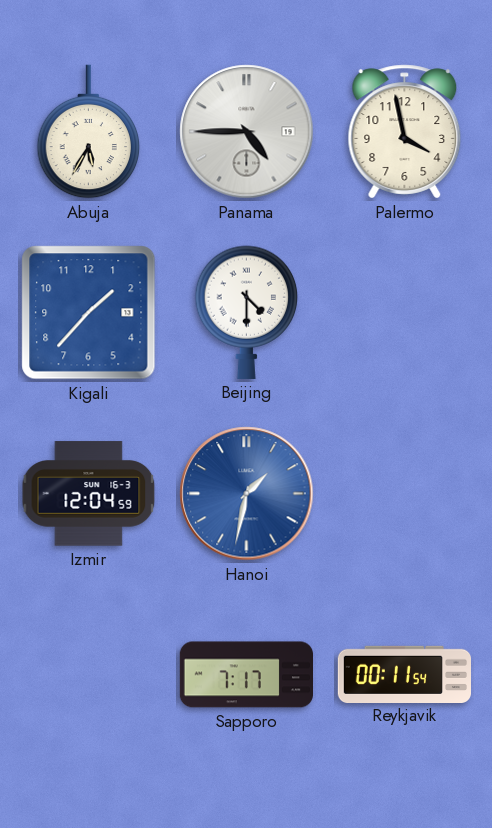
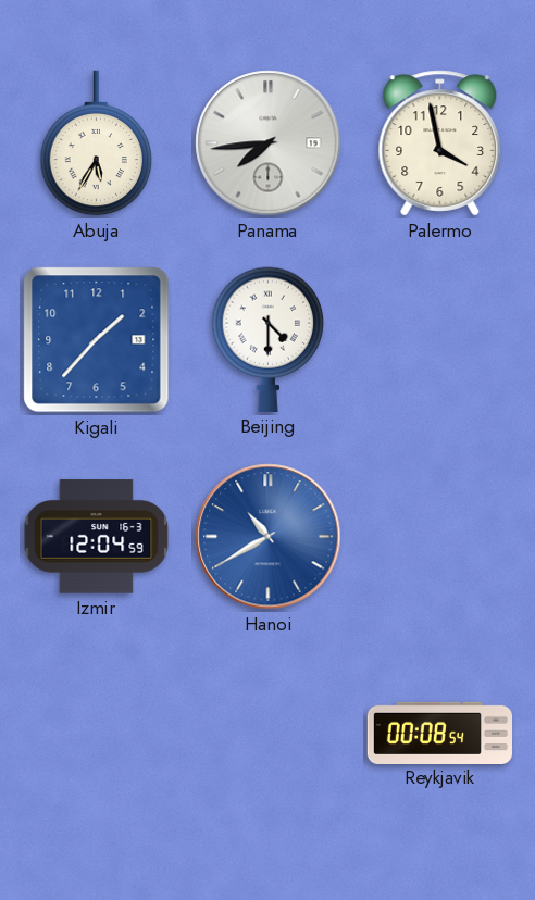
Panama: 4:45 -> 7:44 (269, 143)
Hanoi: 1:32 -> 10:40 (269, 537)
Sapporo: 7:17 -> none (246, 675)
Reykjavik: 00:11 -> 00:08 (439, 733)
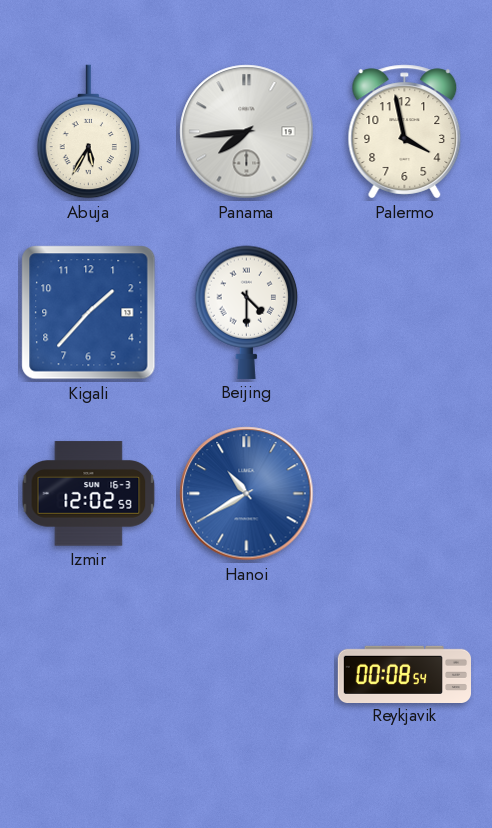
Izmir: 12:04 -> 12:02 (89, 494)
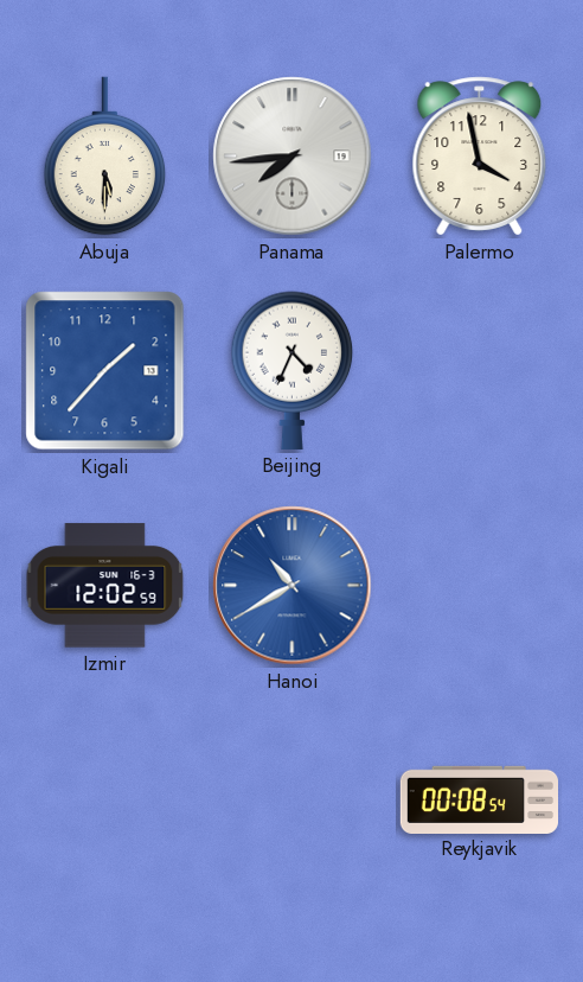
Abuja: 5:35 -> 5:30 (105, 157)
Beijing: 4:30 -> 4:34 (293, 370)
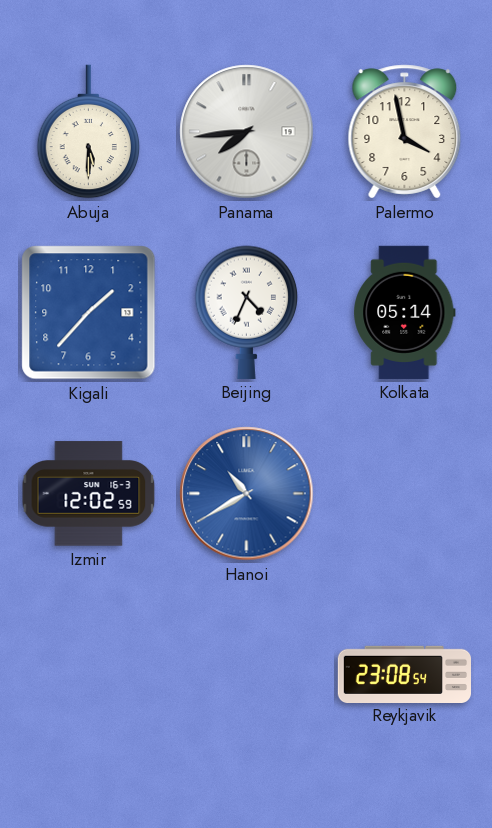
Kolkata: none -> 05:14 (405, 312)
Reykjavik: 00:08 -> 23:08 (404, 674)
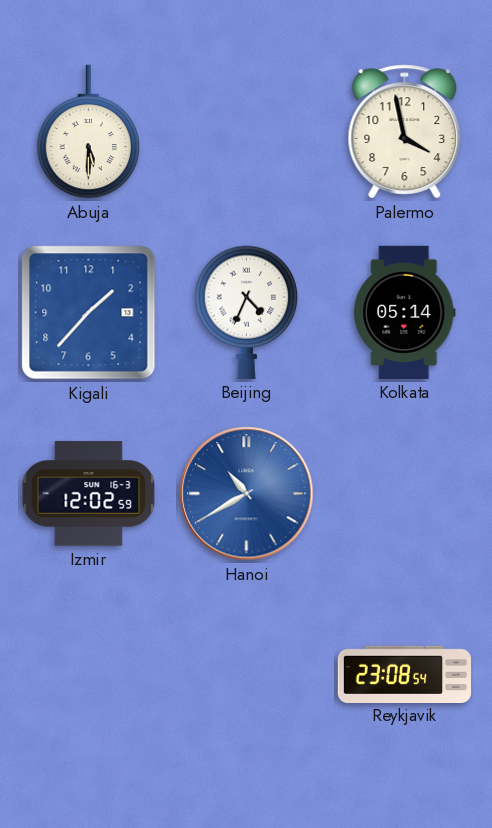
Panama: 7:44 -> none (247, 132)
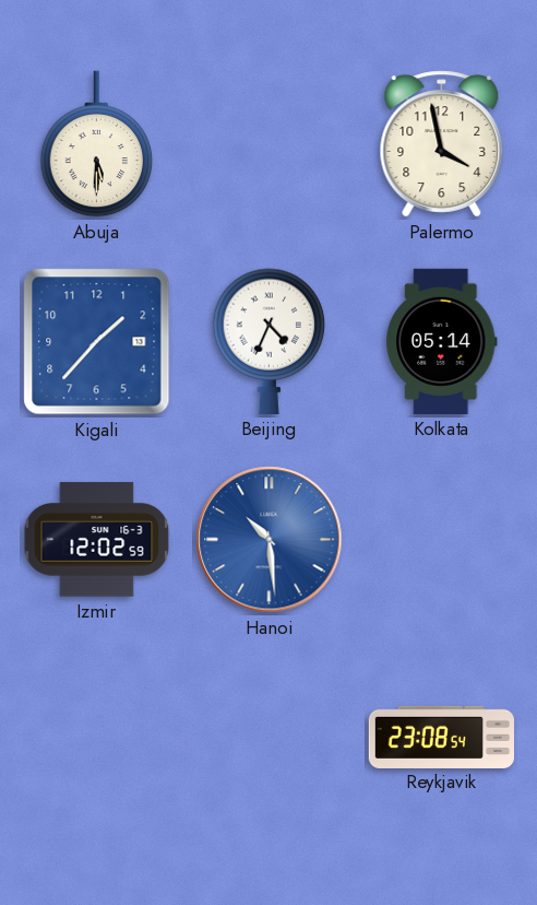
Hanoi: 10:40 -> 10:29 (270, 540)
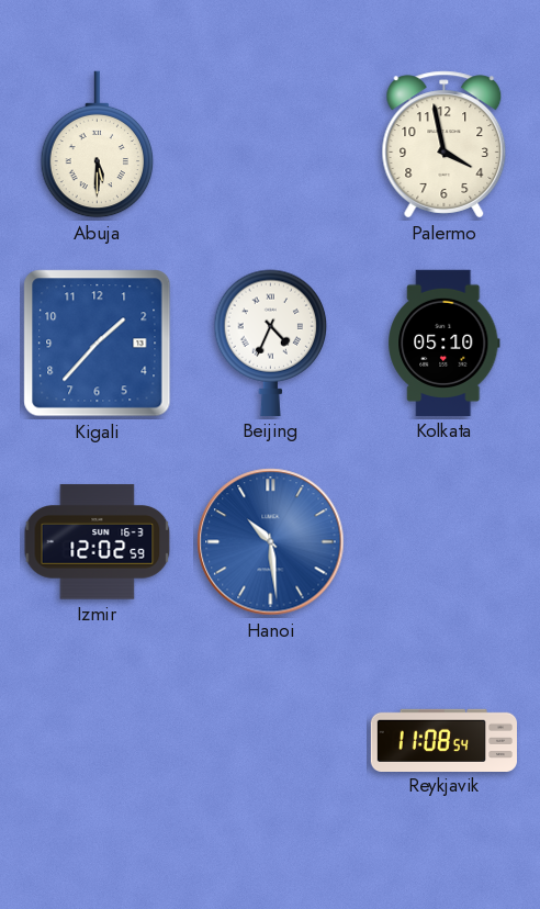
Kolkata: 05:14 -> 05:10 (445, 343)
Reykjavik: 23:08 -> 11:08 (443, 740)
